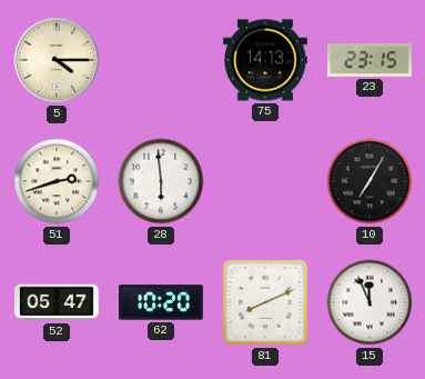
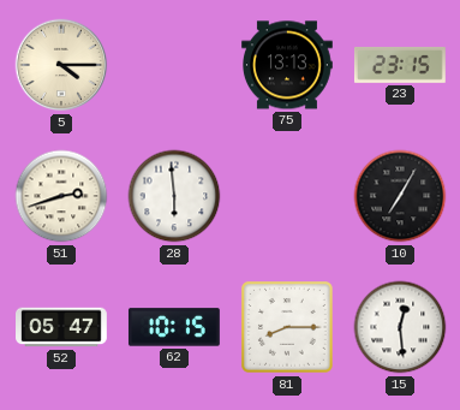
75: 14:13 -> 13:13 (288, 65)
62: 10:20 -> 10:15 (174, 327)
81: 8:11 -> 8:15 (287, 327)
15: 11:56 -> 12:29 (400, 327)
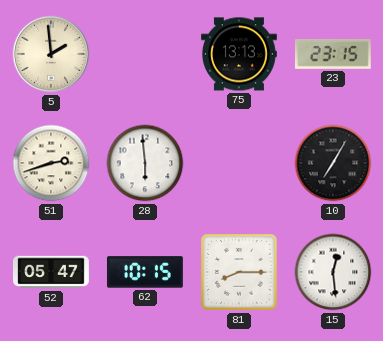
5: 4:15 -> 1:59 (51, 54)
